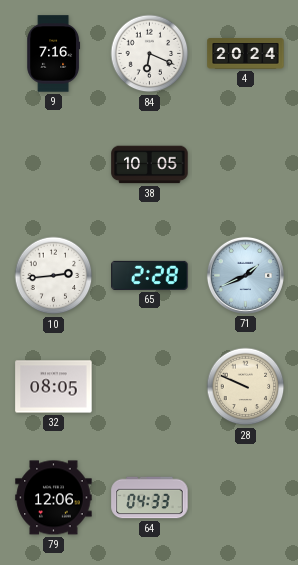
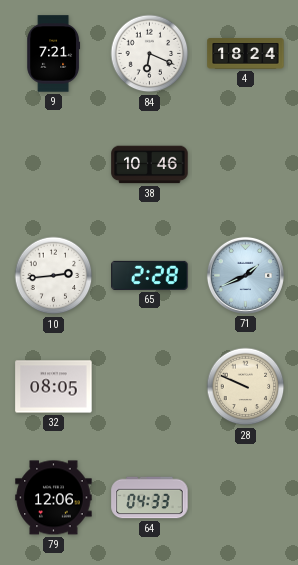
9: 7:16 -> 7:21 (54, 54)
4: 20:24 -> 18:24 (246, 54)
38: 10:05 -> 10:46 (150, 165)
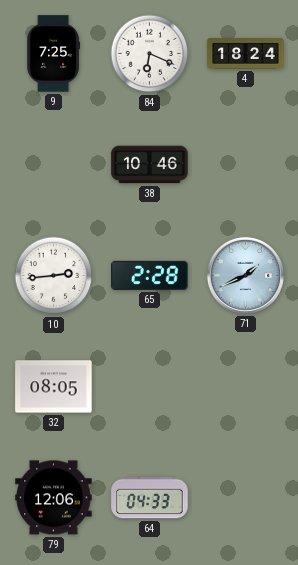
9: 7:21 -> 7:25 (54, 54)
28: 9:49 -> none (246, 387)
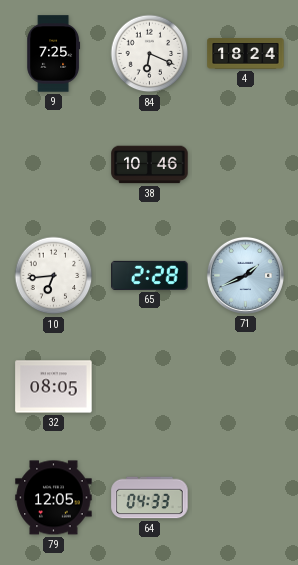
10: 2:44 -> 6:44 (54, 276)
79: 12:06 -> 12:05 (54, 498)
